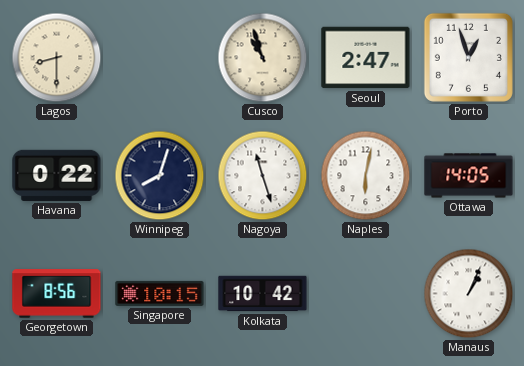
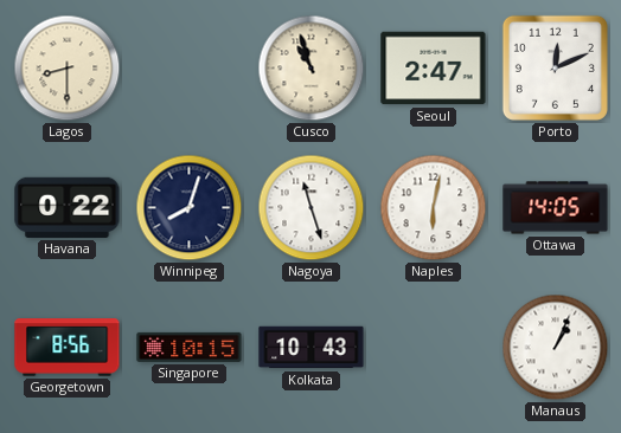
Porto: 12:57 -> 12:11 (555, 67)
Kolkata: 10:42 -> 10:43 (312, 348)
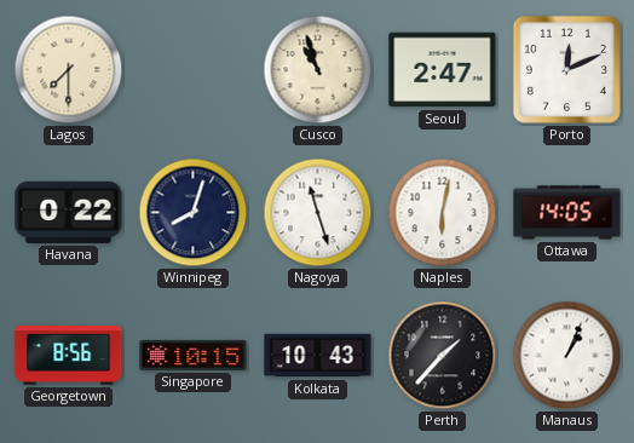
Lagos: 8:30 -> 7:30 (69, 70)
Perth: none -> 1:37 (443, 356)
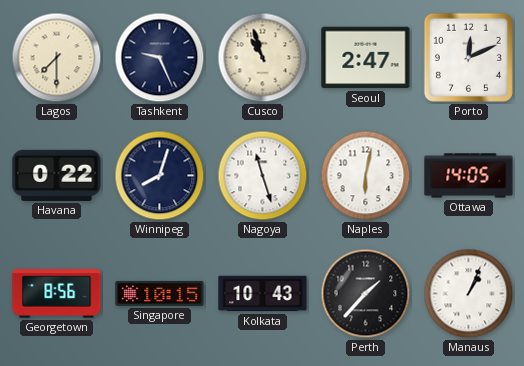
Tashkent: none -> 9:26 (160, 58)
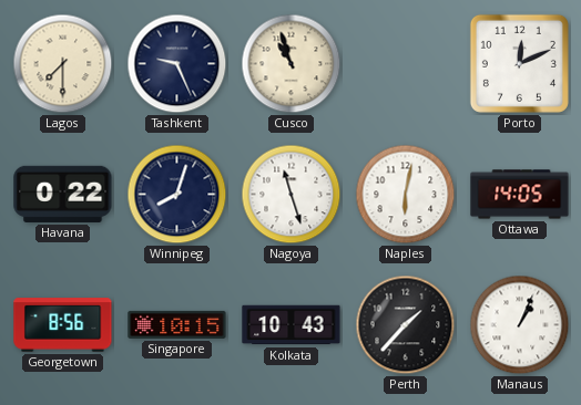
Seoul: 2:47 -> none (366, 58)
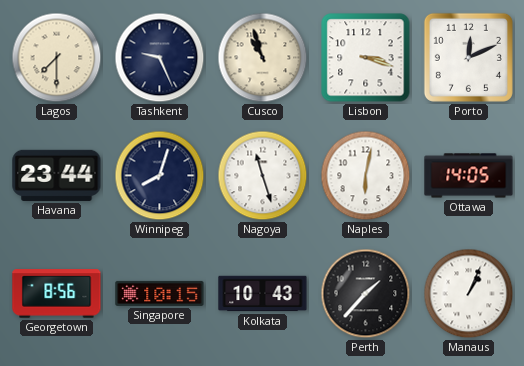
Lisbon: none -> 3:18 (366, 58)
Havana: 0:22 -> 23:44 (57, 175)
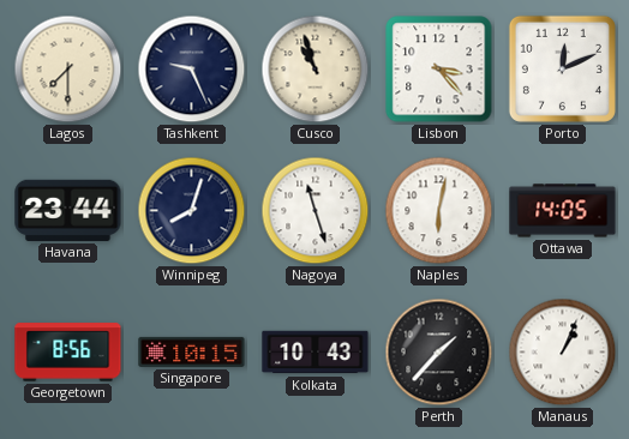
Lisbon: 3:18 -> 3:23 (439, 70)
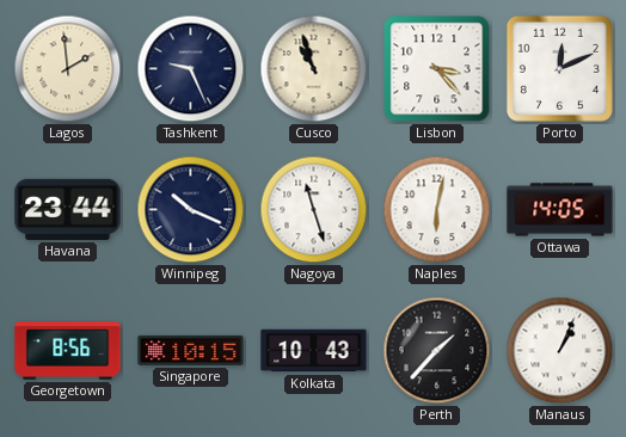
Lagos: 7:30 -> 1:59 (68, 69)
Winnipeg: 8:03 -> 10:19 (191, 210)
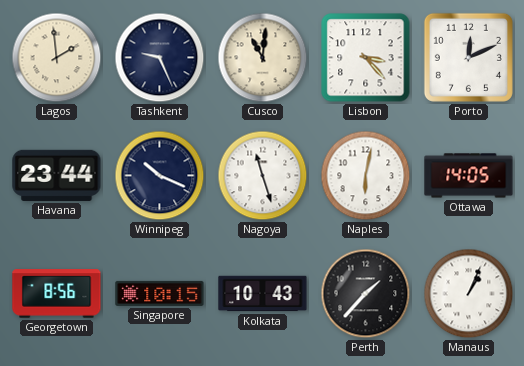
Cusco: 10:57 -> 11:01 (263, 58)
